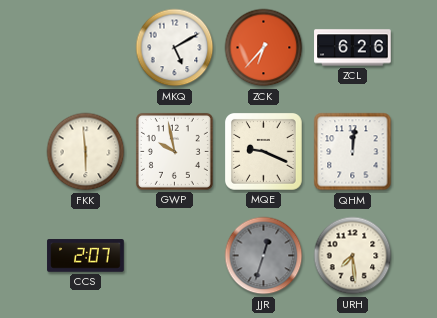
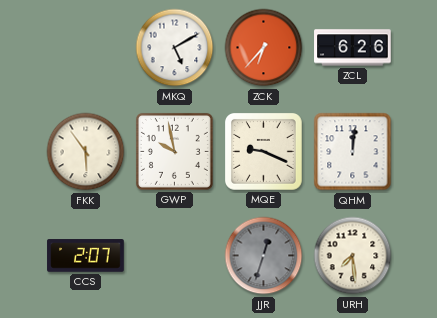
FKK: 5:59 -> 5:54 (86, 152)
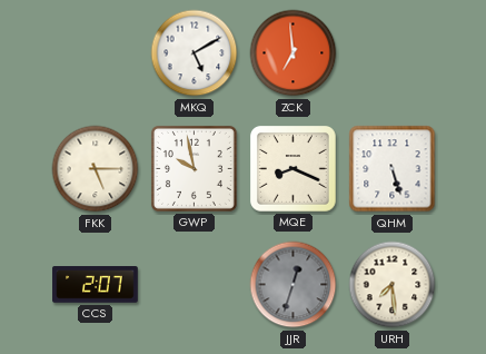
ZCK: 6:37 -> 6:59 (294, 53)
ZCL: 6:26 -> none (353, 48)
FKK: 5:54 -> 5:15 (96, 169)
MQE: 9:19 -> 8:19 (294, 169)
QHM: 12:01 -> 5:27 (393, 169)
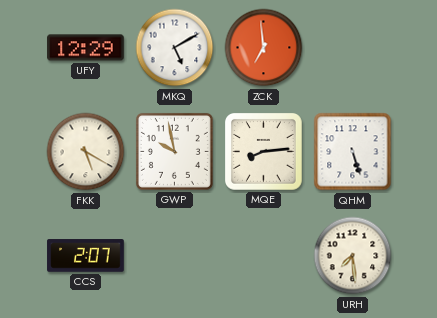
UFY: none -> 12:29 (86, 48)
FKK: 5:15 -> 5:20 (86, 152)
MQE: 8:19 -> 8:14 (264, 152)
JJR: 12:33 -> none (294, 285)
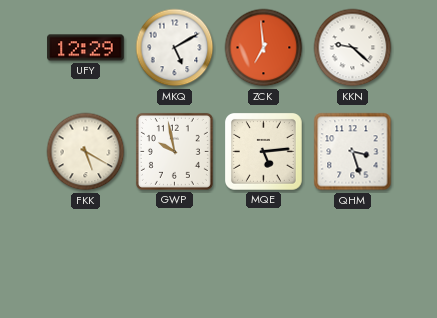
KKN: none -> 9:22 (353, 48)
MQE: 8:14 -> 5:14 (264, 152)
QHM: 5:27 -> 3:27 (353, 152)
CCS: 2:07 -> none (86, 256)
URH: 7:29 -> none (353, 256)
